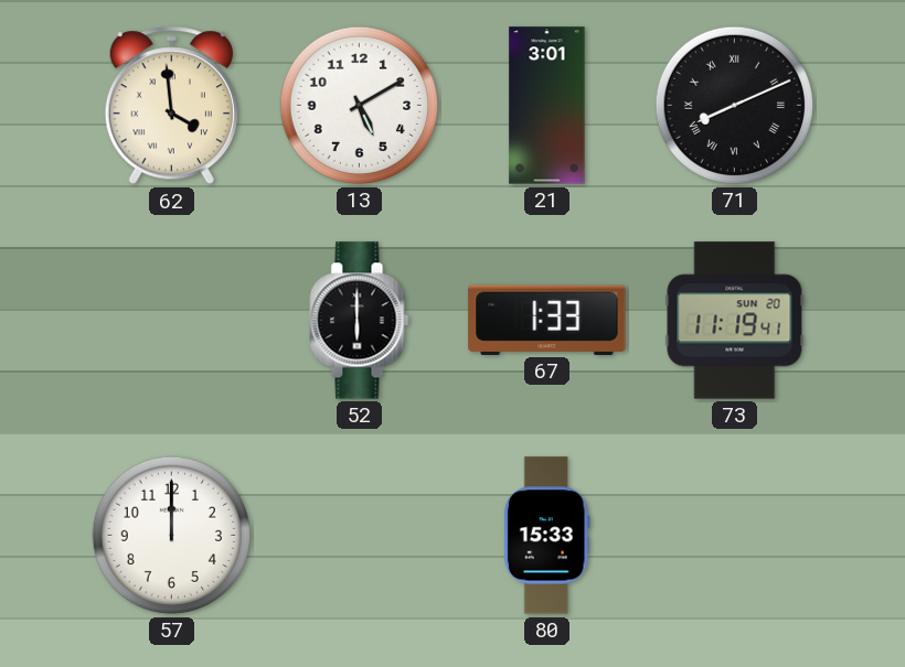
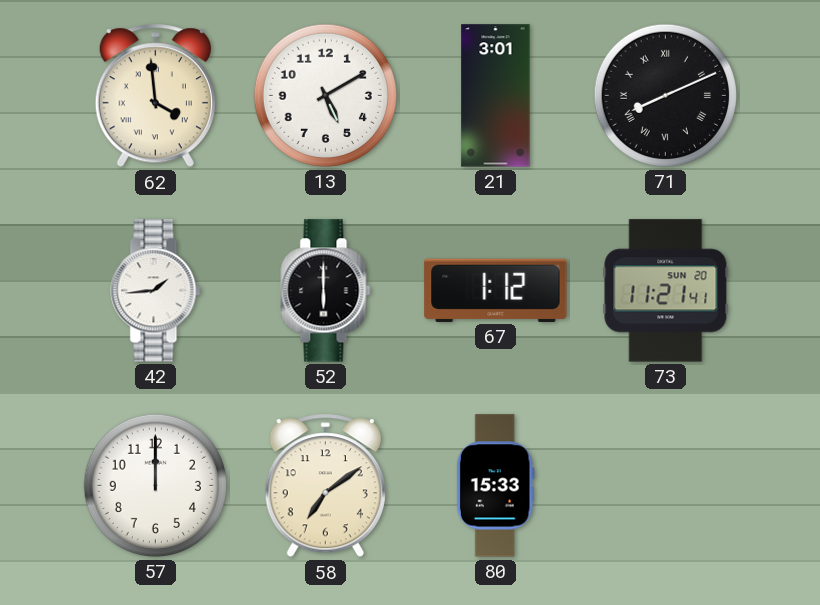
42: none -> 1:44 (156, 291)
67: 1:33 -> 1:12 (496, 290)
73: 11:19 -> 11:21 (666, 291)
58: none -> 7:09 (325, 486)
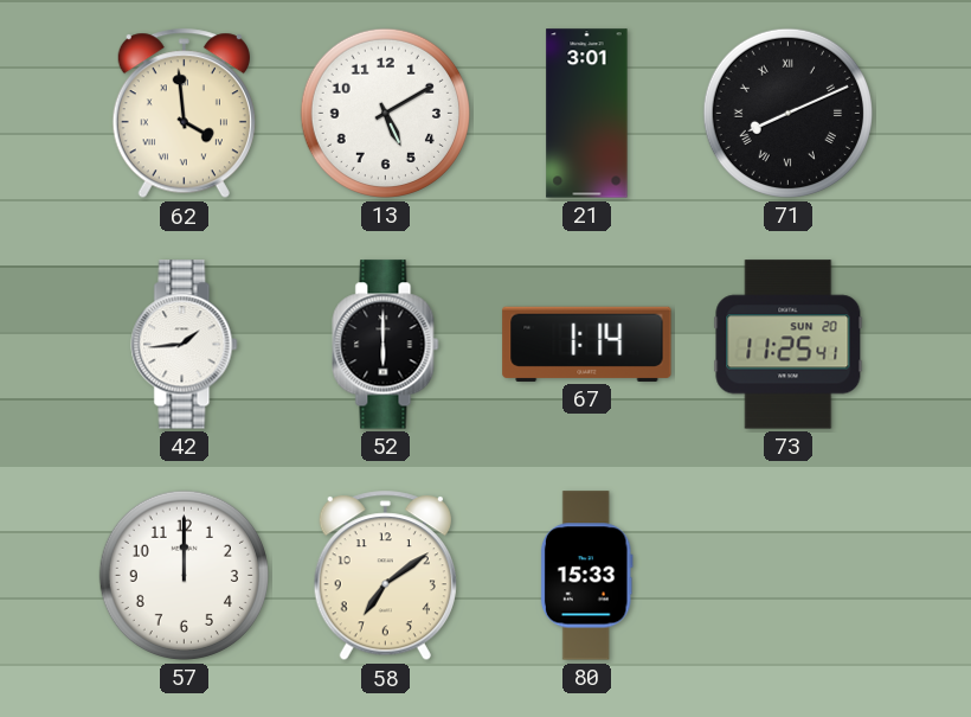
67: 1:12 -> 1:14 (587, 344)
73: 11:21 -> 11:25 (789, 345)
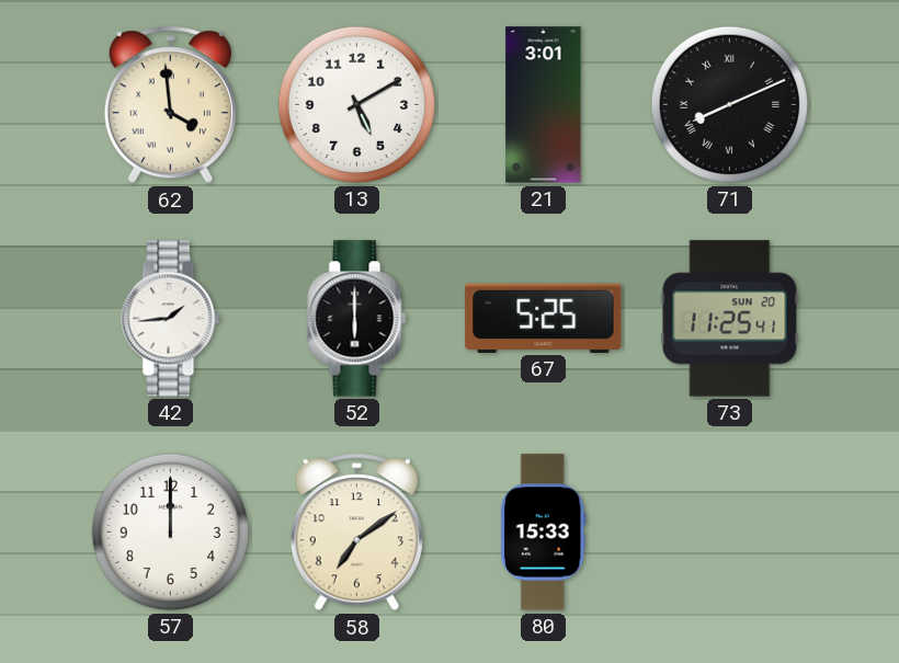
67: 1:14 -> 5:25 (544, 318)
